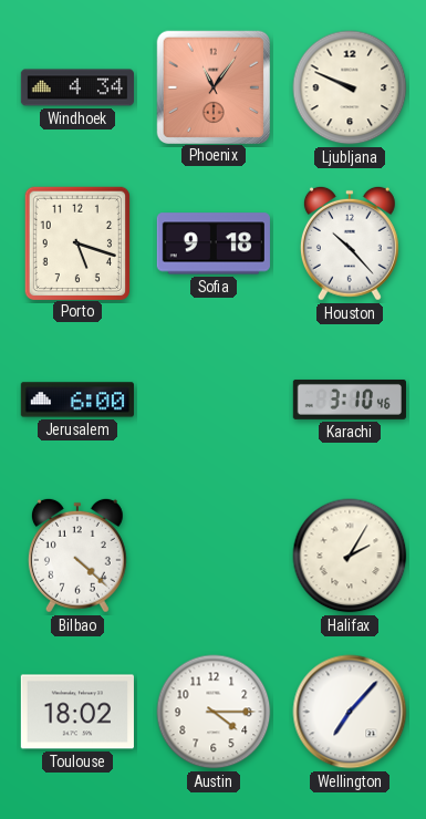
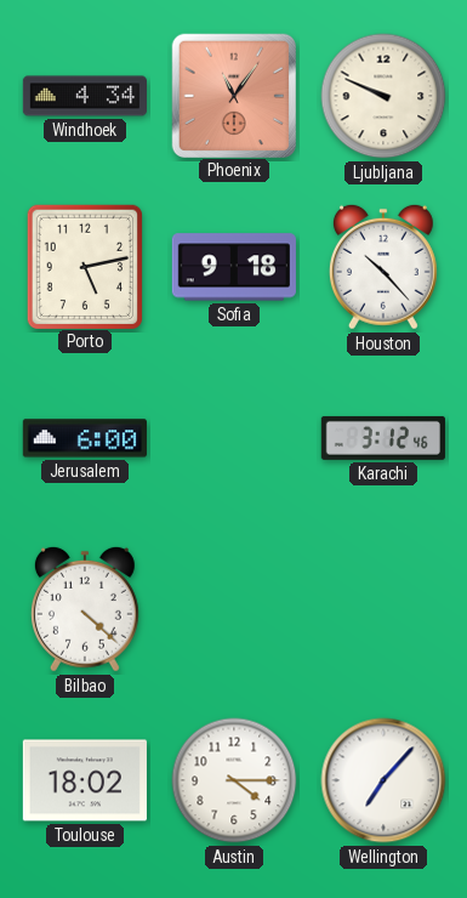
Porto: 5:18 -> 5:13 (84, 266)
Karachi: 3:10 -> 3:12 (383, 438)
Halifax: 2:05 -> none (350, 556)
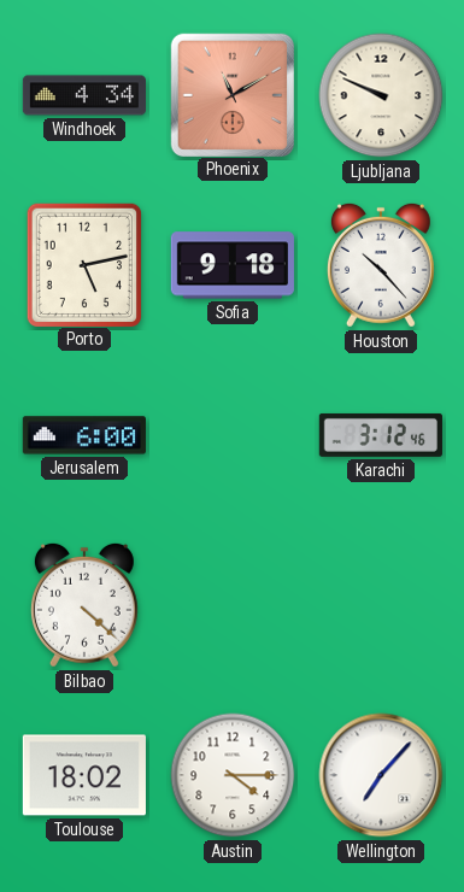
Phoenix: 11:06 -> 11:10 (231, 94)
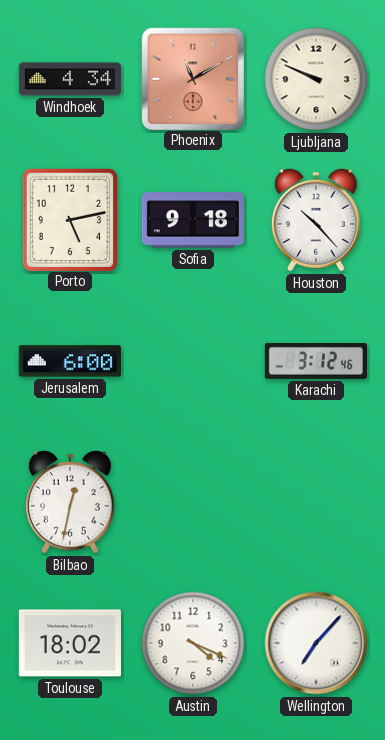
Bilbao: 4:22 -> 12:32 (70, 502)
Austin: 4:15 -> 4:19 (193, 643)
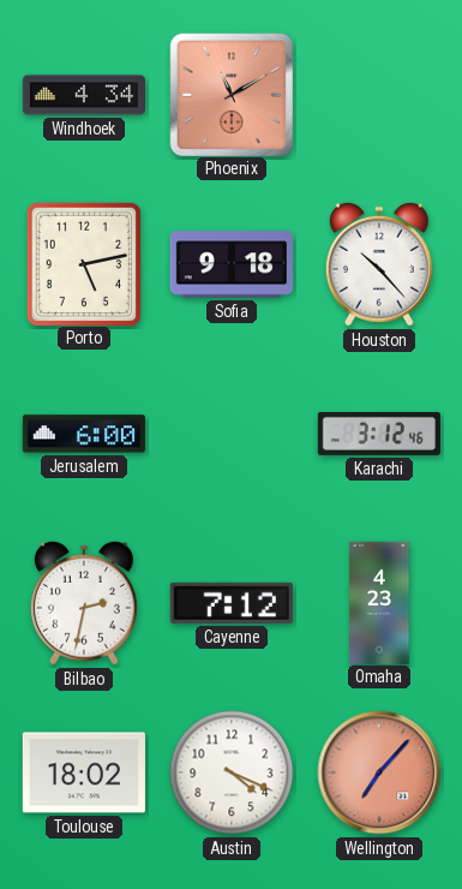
Ljubljana: 9:49 -> none (316, 79)
Bilbao: 12:32 -> 2:32 (84, 603)
Cayenne: none -> 7:12 (232, 603)
Omaha: none -> 4:23 (379, 602)
Wellington dial: white -> salmon (379, 772)
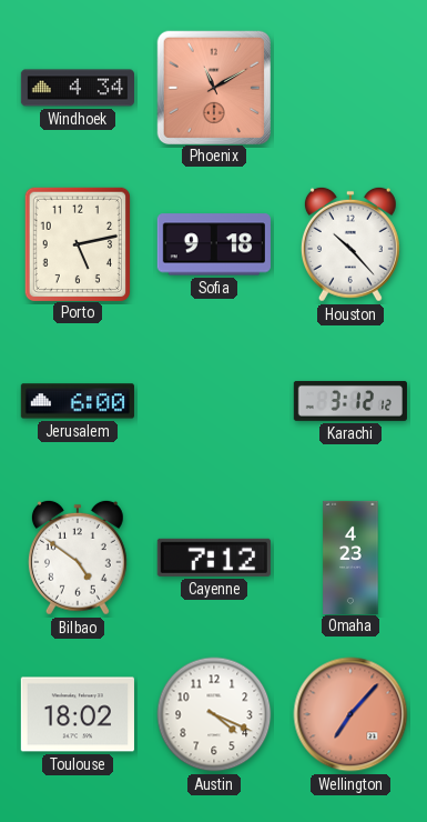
Karachi: 3:12:46 -> 3:12:12 (350, 401)
Bilbao: 2:32 -> 4:51 (78, 558)
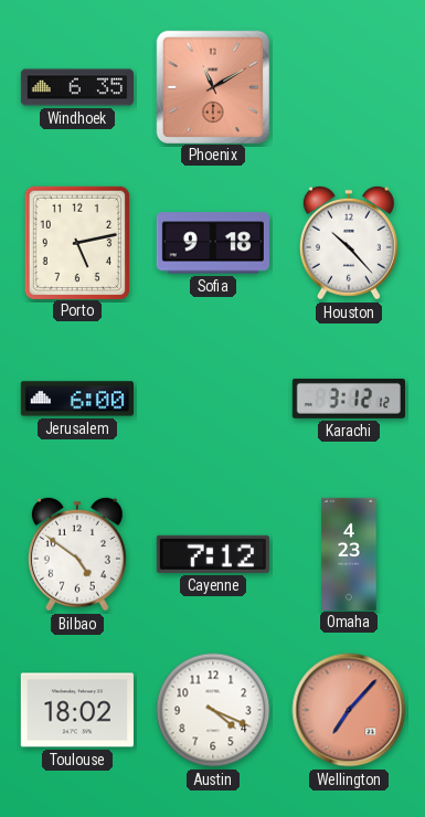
Windhoek: 4:34 -> 6:35 (76, 87)
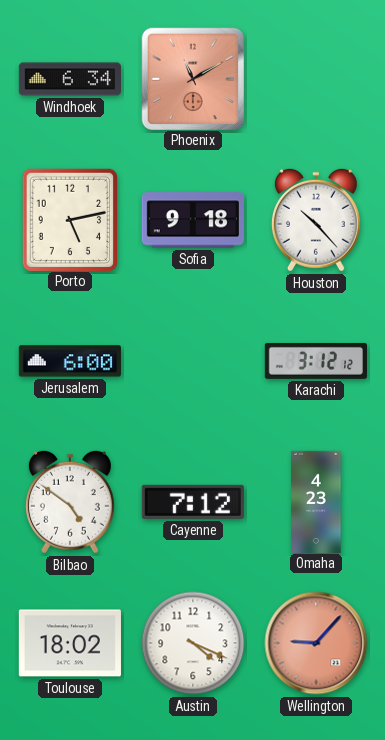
Windhoek: 6:35 -> 6:34 (69, 79)
Wellington: 7:07 -> 9:07 (316, 643)
